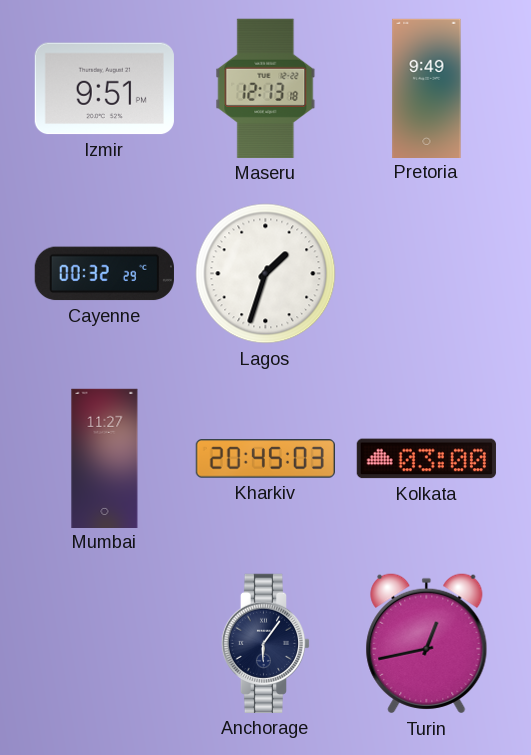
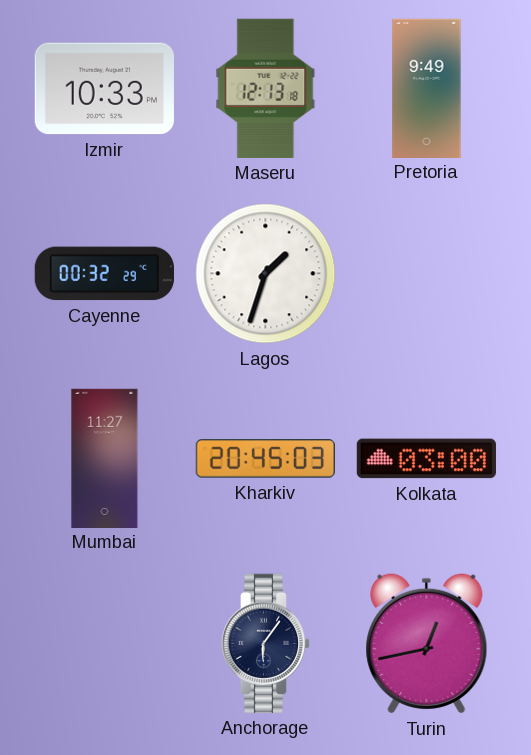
Izmir: 9:51 -> 10:33 (104, 89)
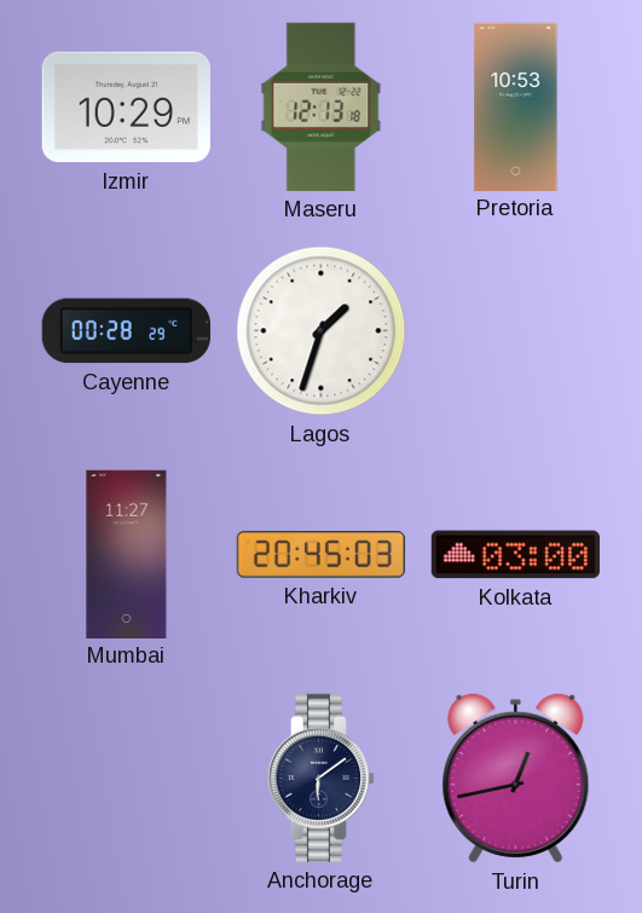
Izmir: 10:33 -> 10:29 (126, 108)
Pretoria: 9:49 -> 10:53 (516, 106)
Cayenne: 00:32 -> 00:28 (126, 331)
Anchorage: 6:06 -> 6:09 (322, 778)
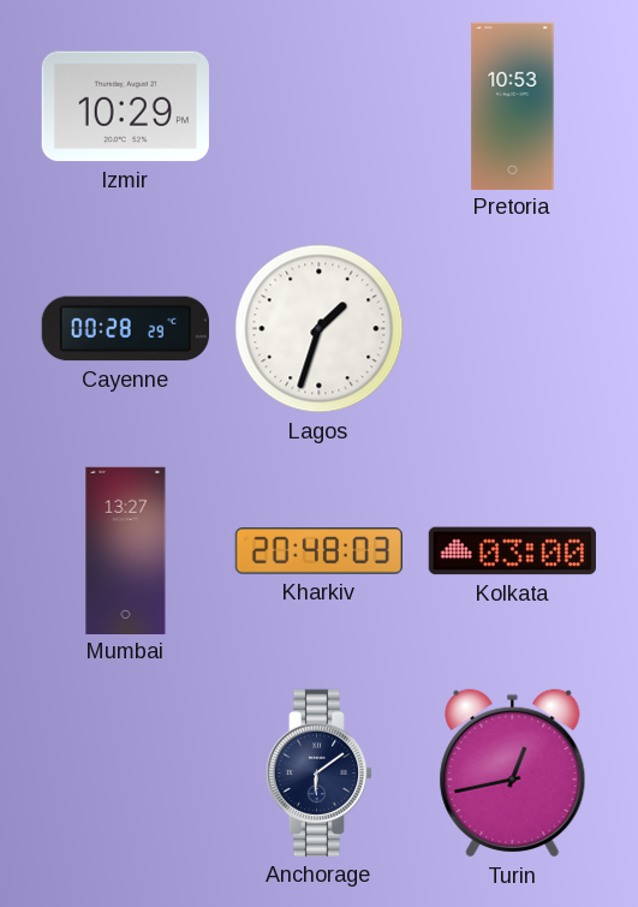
Maseru: 12:13 -> none (322, 106)
Mumbai: 11:27 -> 13:27 (126, 550)
Kharkiv: 20:45 -> 20:48 (318, 551)
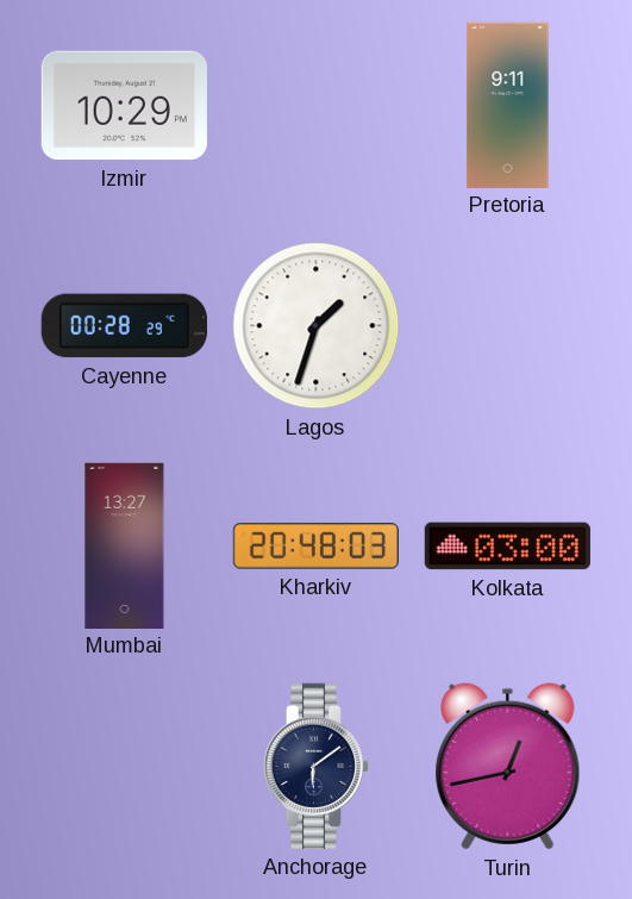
Pretoria: 10:53 -> 9:11 (508, 105)
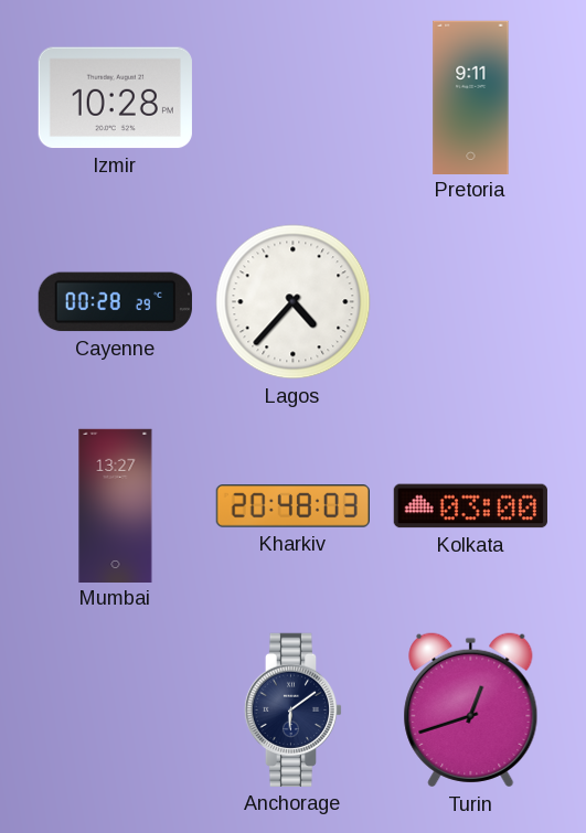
Izmir: 10:29 -> 10:28 (115, 98)
Lagos: 1:33 -> 4:37 (294, 302)
Turin: 12:43 -> 12:42 (471, 711)
